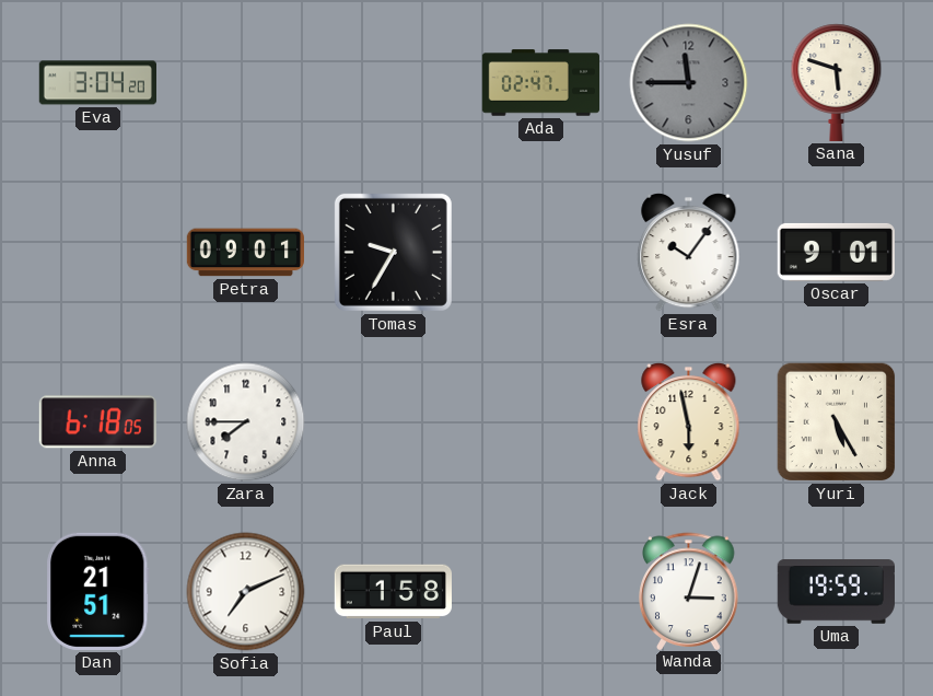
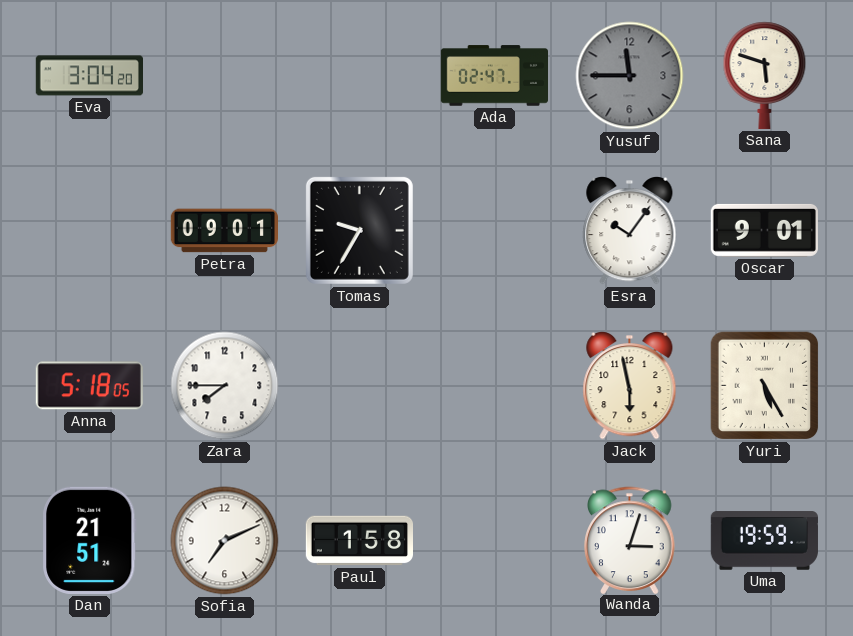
Anna: 6:18 -> 5:18 (89, 386)
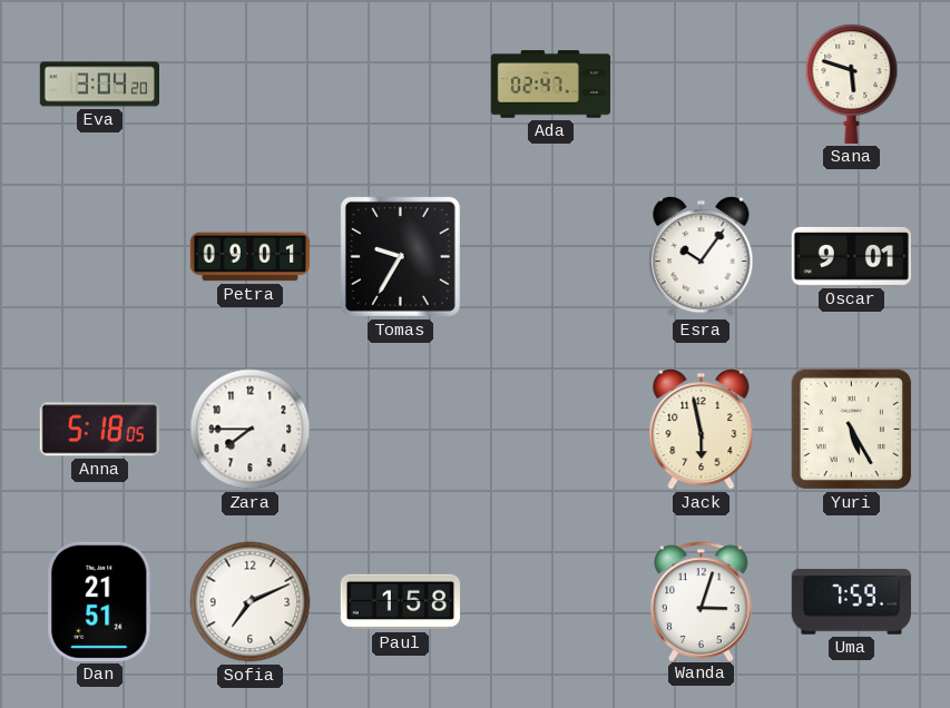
Yusuf: 11:45 -> none (630, 76)
Uma: 19:59 -> 7:59 (851, 602)
